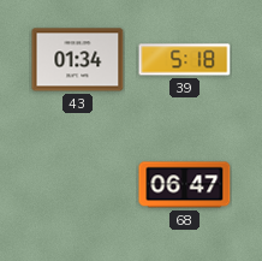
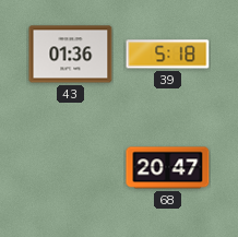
43: 01:34 -> 01:36 (71, 55)
68: 06:47 -> 20:47 (168, 168)
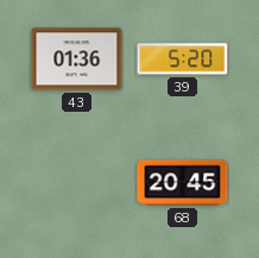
39: 5:18 -> 5:20 (183, 59)
68: 20:47 -> 20:45 (183, 183)
